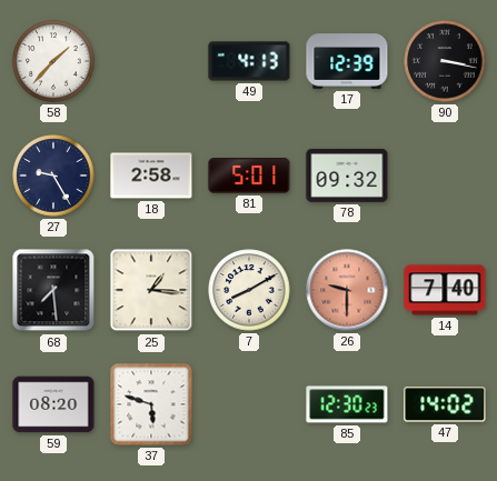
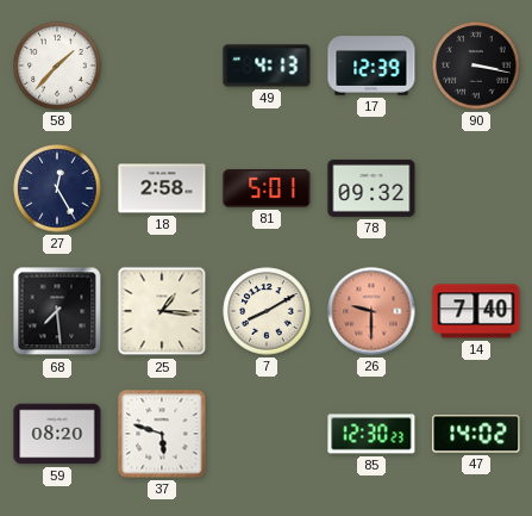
27: 9:25 -> 12:25 (57, 188)
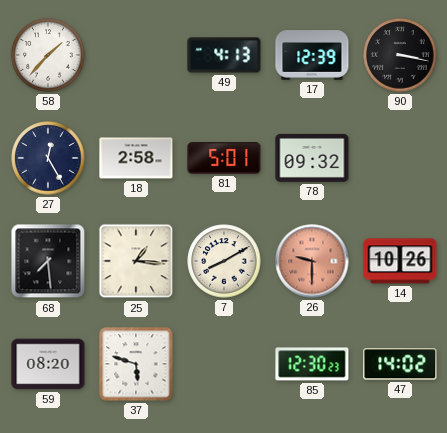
14: 7:40 -> 10:26 (400, 261)
